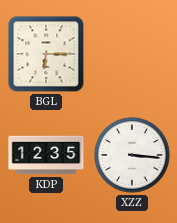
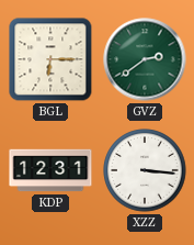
GVZ: none -> 2:39 (145, 59)
KDP: 12:35 -> 12:31 (50, 170)
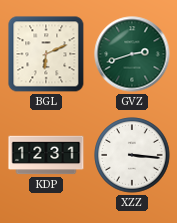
BGL: 6:15 -> 6:11 (46, 54)
GVZ: 2:39 -> 2:42 (132, 54)
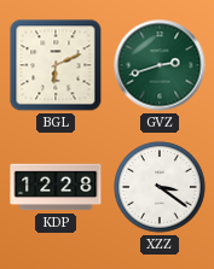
KDP: 12:31 -> 12:28 (56, 187)
XZZ: 3:16 -> 3:21 (160, 187)
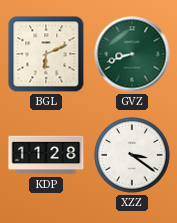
GVZ: 2:42 -> 8:42 (132, 54)
KDP: 12:28 -> 11:28 (46, 155)
